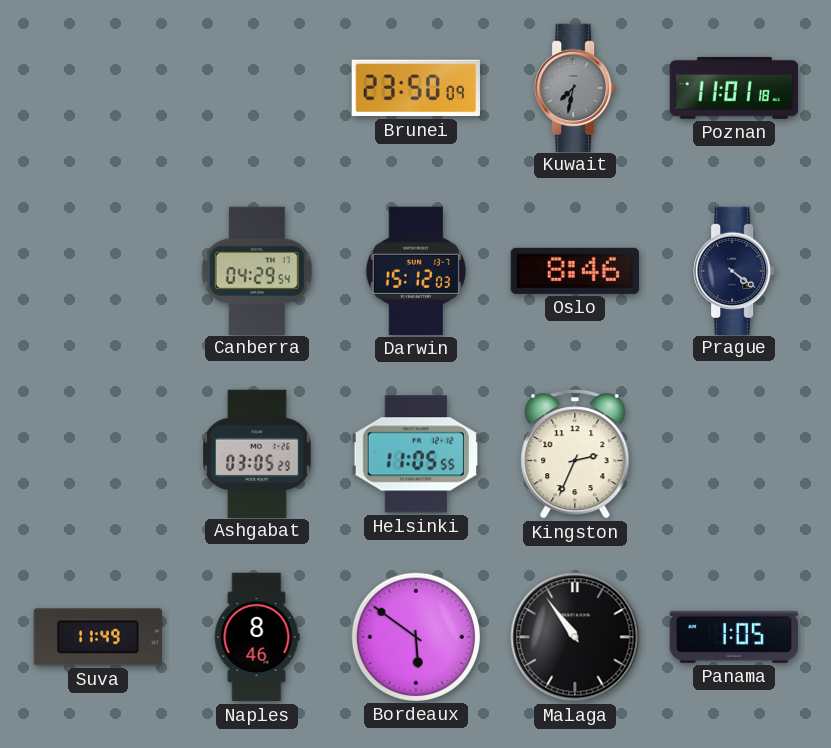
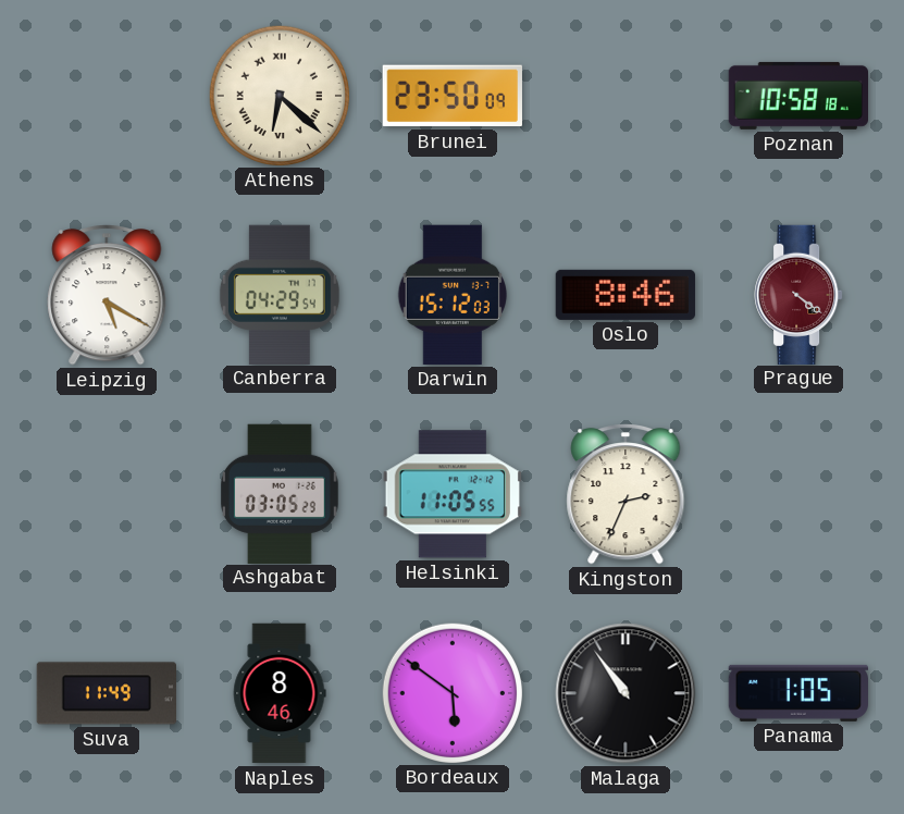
Athens: none -> 6:22 (278, 95)
Kuwait: 7:32 -> none (575, 87)
Poznan: 11:01 -> 10:58 (797, 96)
Leipzig: none -> 5:20 (107, 296)
Prague dial: navy -> burgundy (798, 294)
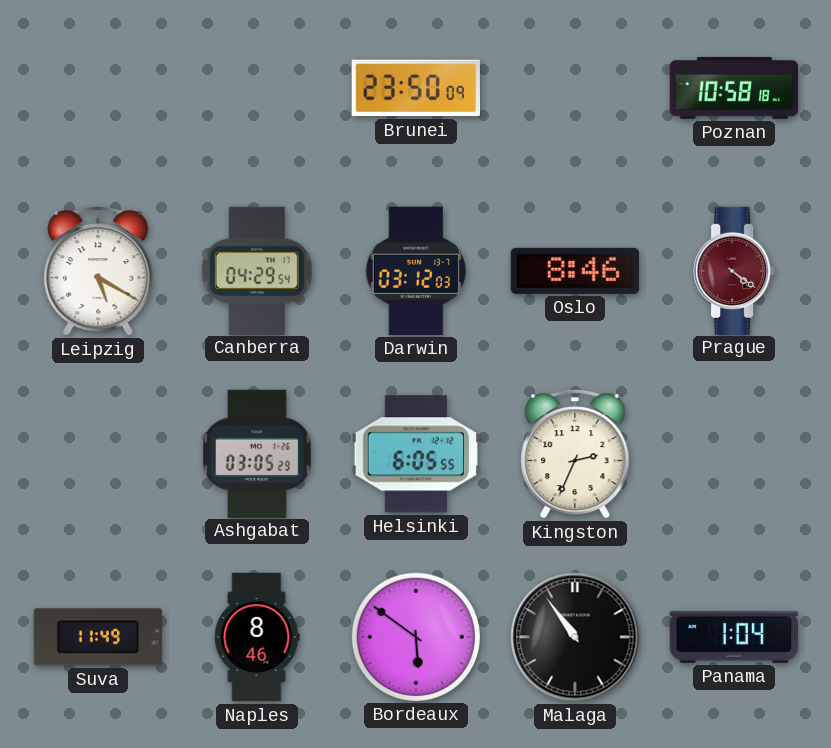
Athens: 6:22 -> none (278, 95)
Darwin: 15:12 -> 03:12 (416, 271)
Helsinki: 11:05 -> 6:05 (416, 454)
Panama: 1:05 -> 1:04 (733, 637)
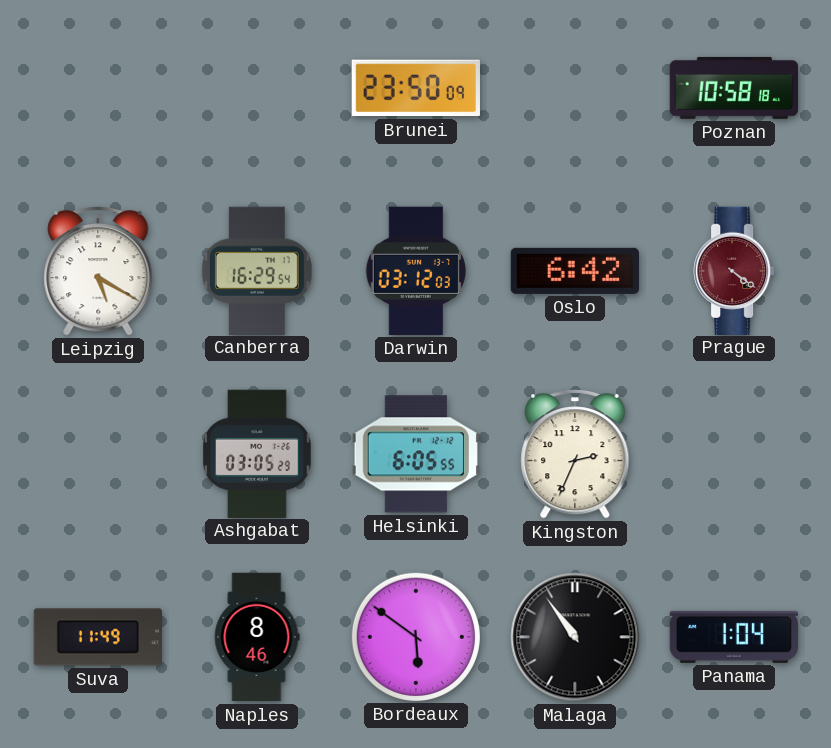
Canberra: 04:29 -> 16:29 (257, 270)
Oslo: 8:46 -> 6:42 (575, 271)
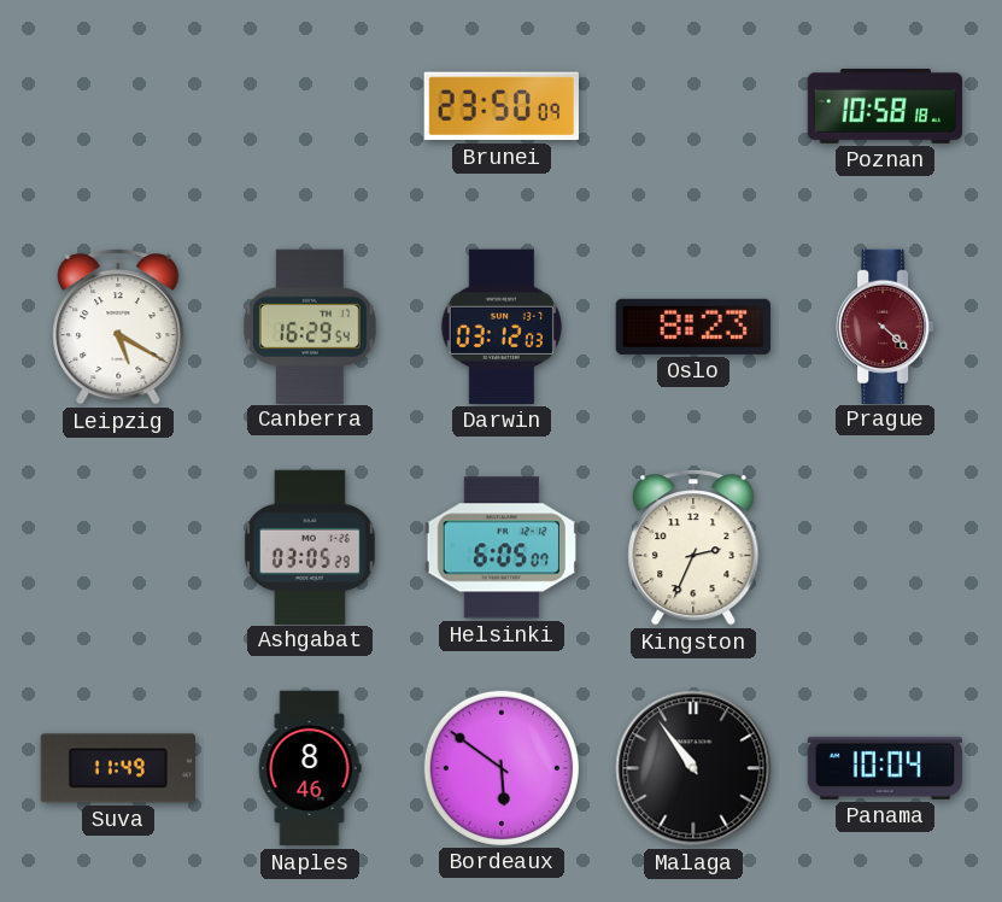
Oslo: 6:42 -> 8:23 (693, 327)
Prague: 4:21 -> 4:22 (885, 326)
Helsinki: 6:05:55 -> 6:05:07 (502, 547)
Panama: 1:04 -> 10:04 (884, 768)
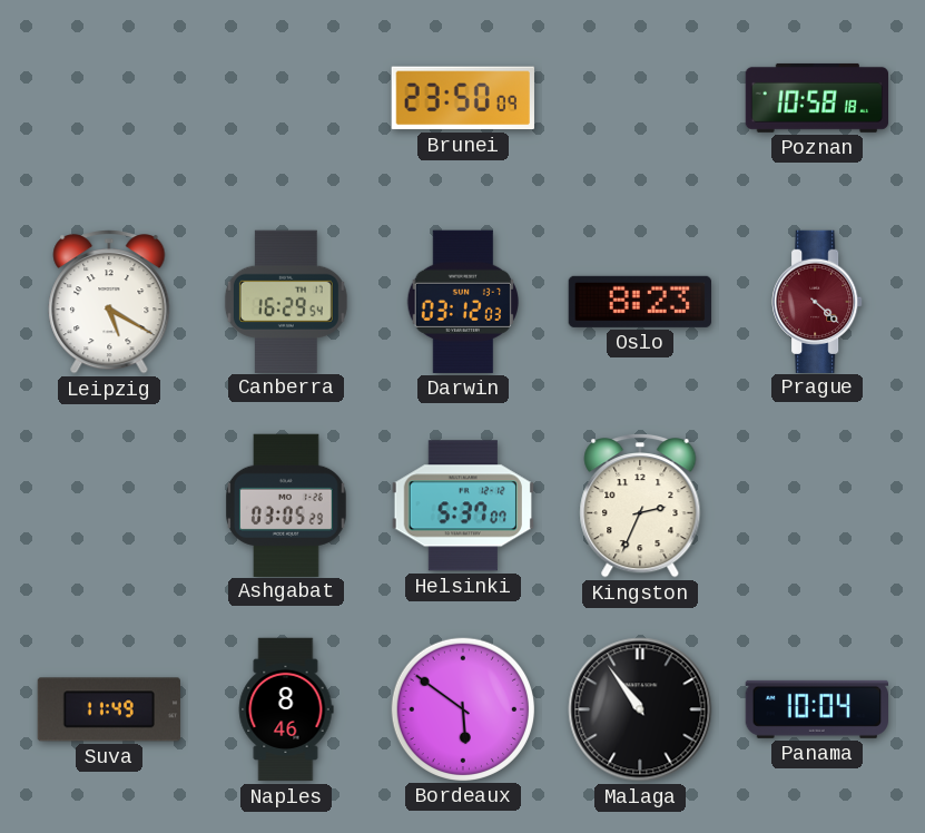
Helsinki: 6:05 -> 5:37 (463, 506)
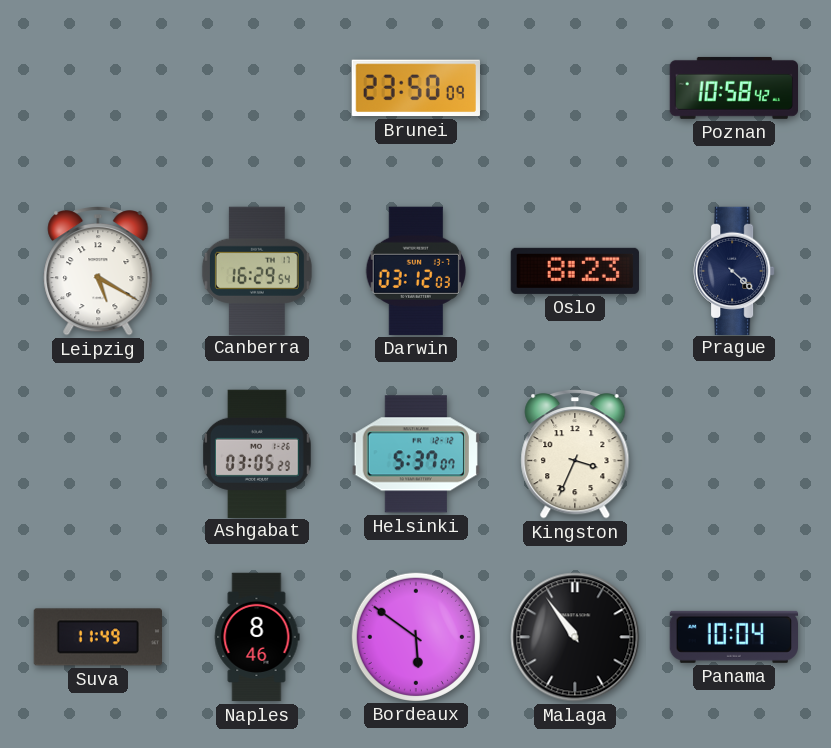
Poznan: 10:58:18 -> 10:58:42 (733, 88)
Prague dial: burgundy -> navy (734, 270)
Kingston: 2:34 -> 3:34 (575, 455)
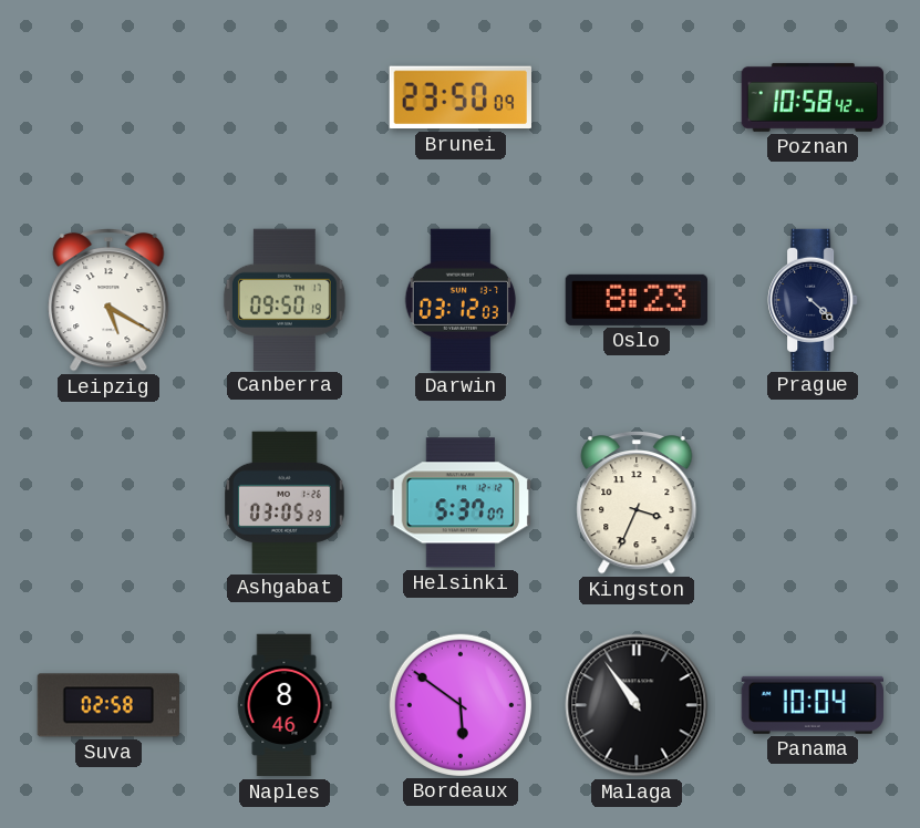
Canberra: 16:29 -> 09:50 (285, 299)
Suva: 11:49 -> 02:58 (107, 705)
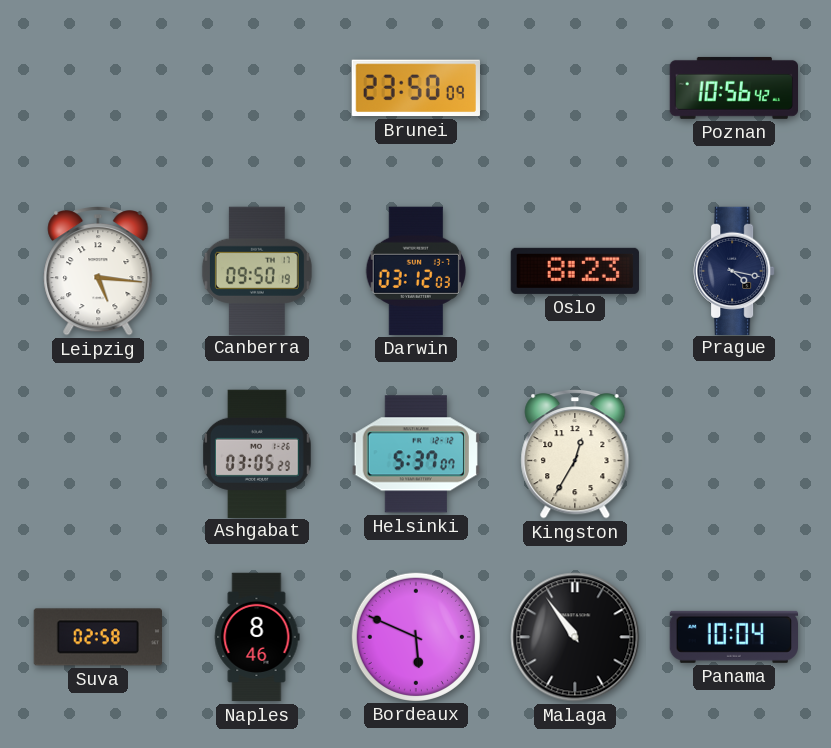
Poznan: 10:58 -> 10:56 (733, 88)
Leipzig: 5:20 -> 5:16 (98, 272)
Prague: 4:22 -> 4:17 (734, 270)
Kingston: 3:34 -> 12:35 (575, 455)
Bordeaux: 5:51 -> 5:49 (415, 636)
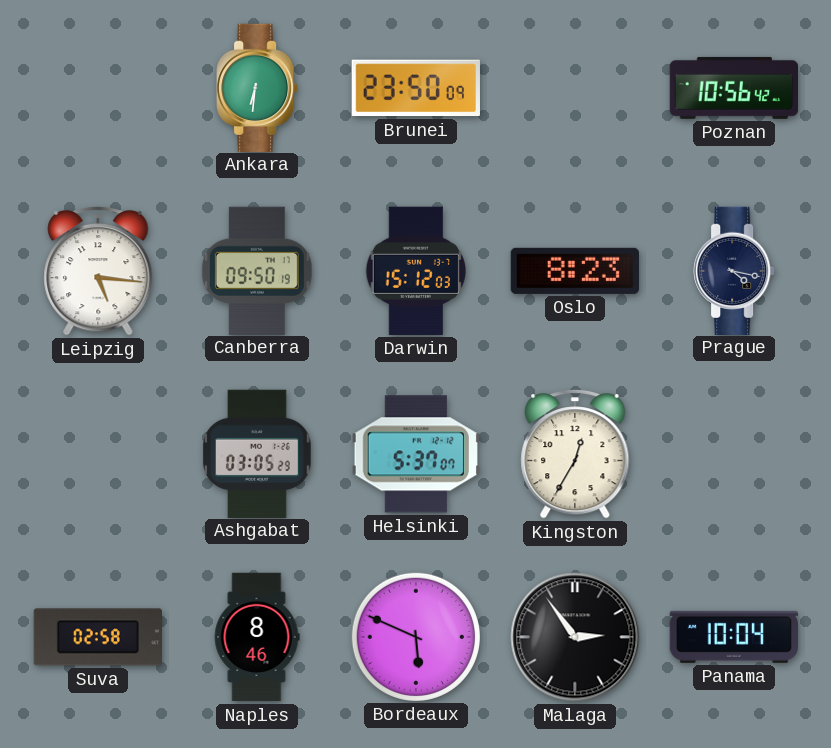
Ankara: none -> 6:31 (257, 87)
Darwin: 03:12 -> 15:12 (416, 271)
Malaga: 10:54 -> 2:54 (575, 637)
